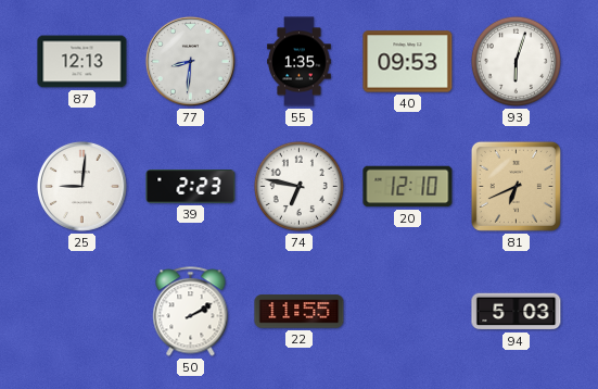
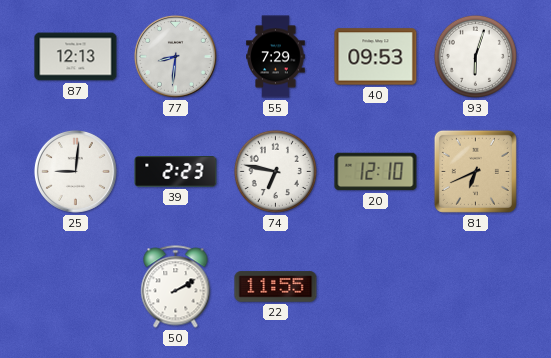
55: 1:35 -> 7:29 (276, 57)
94: 5:03 -> none (517, 312)
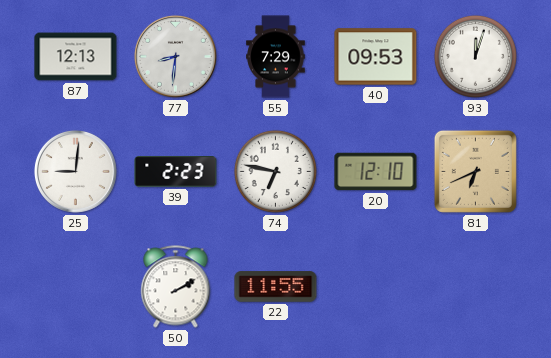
93: 6:03 -> 12:03 (475, 56)
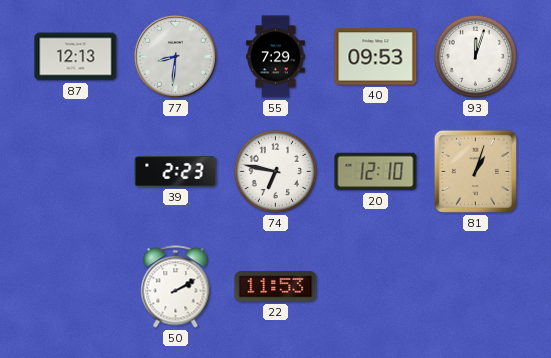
25: 9:01 -> none (75, 171)
81: 6:41 -> 1:03 (475, 171)
22: 11:55 -> 11:53 (276, 287)
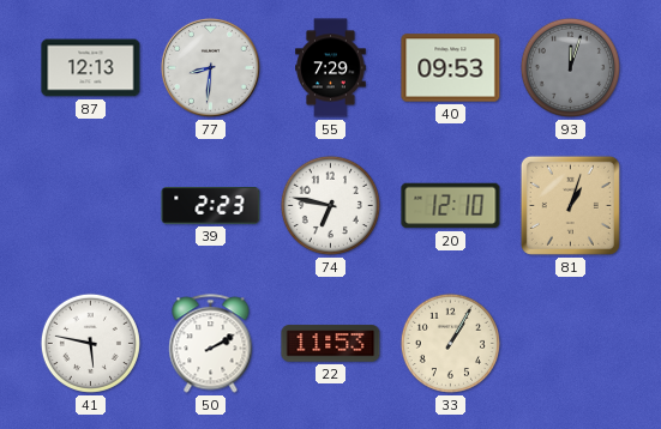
93 dial: white -> grey (570, 67)
41: none -> 5:47 (90, 343)
33: none -> 1:05 (450, 343)
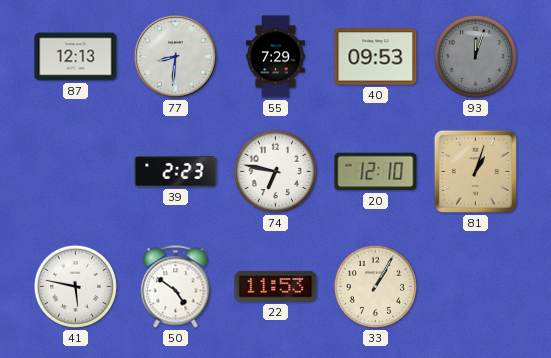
50: 2:10 -> 4:51 (176, 287)
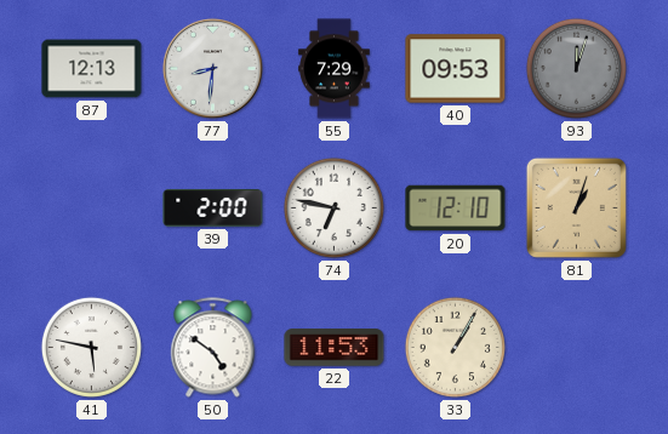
39: 2:23 -> 2:00 (213, 209)
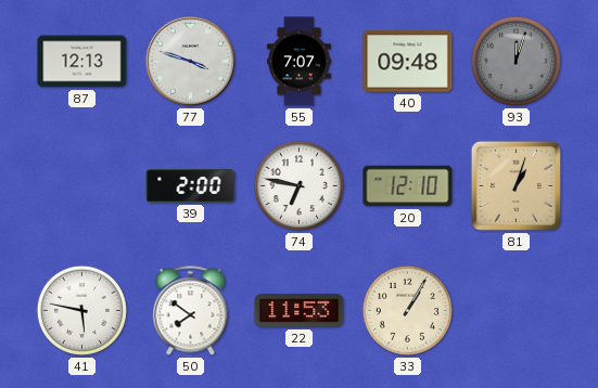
77: 8:31 -> 3:48 (190, 61)
55: 7:29 -> 7:07 (300, 62)
40: 09:53 -> 09:48 (408, 62)
50: 4:51 -> 7:51 (191, 311)
